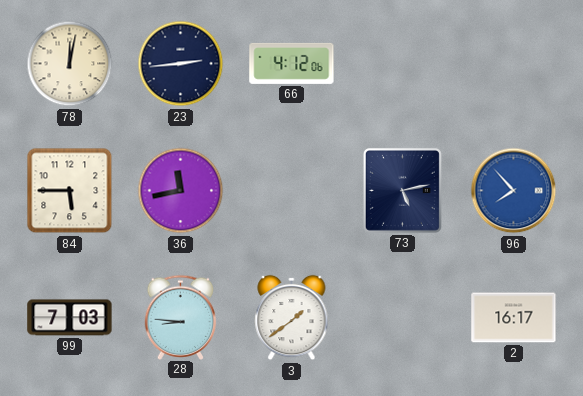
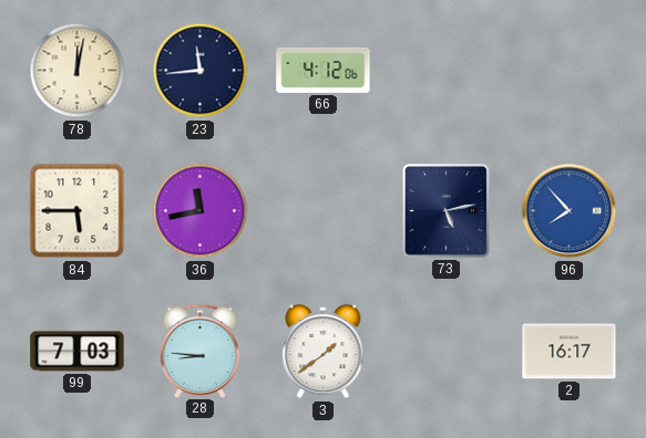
23: 2:44 -> 11:44 (201, 71)
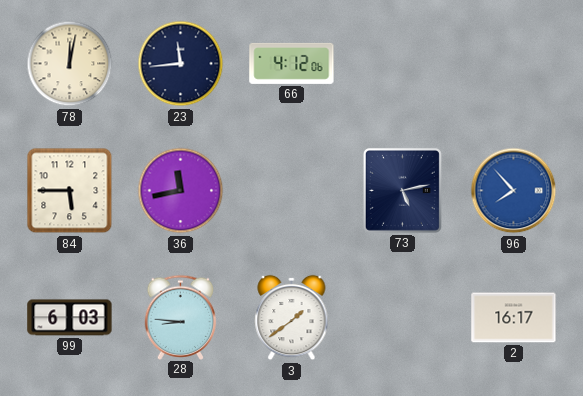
99: 7:03 -> 6:03 (70, 318)
